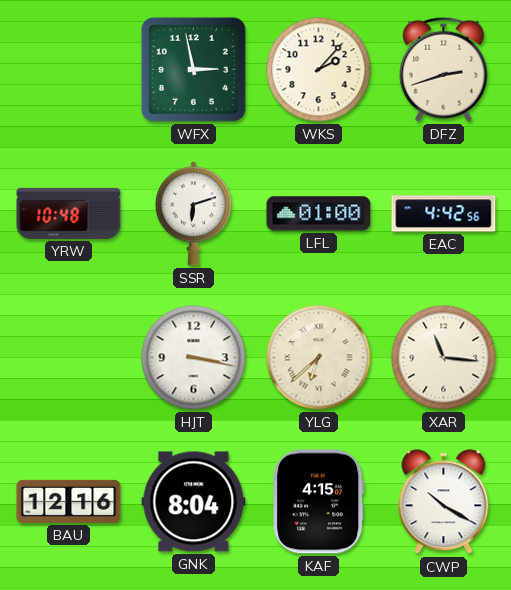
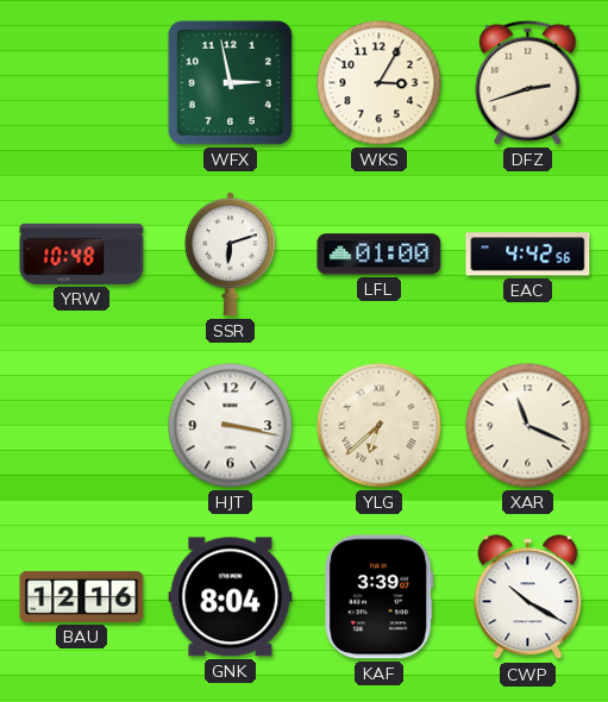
WKS: 2:07 -> 3:05 (380, 83)
XAR: 11:16 -> 11:19 (528, 426)
KAF: 4:15 -> 3:39 (380, 597)
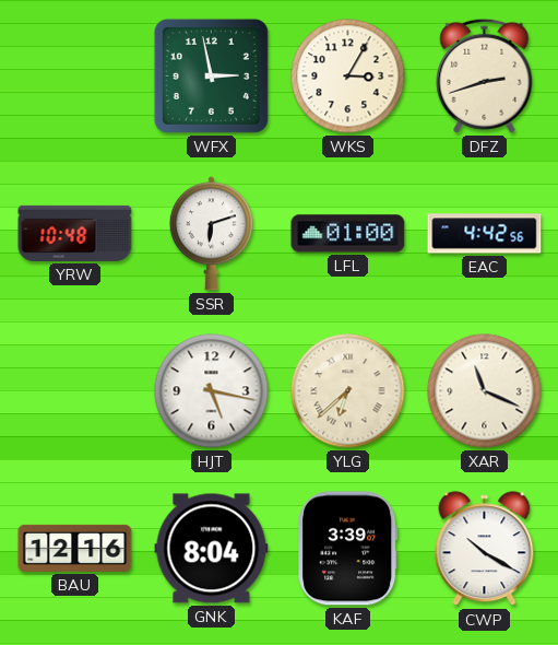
HJT: 3:17 -> 5:17 (212, 391)
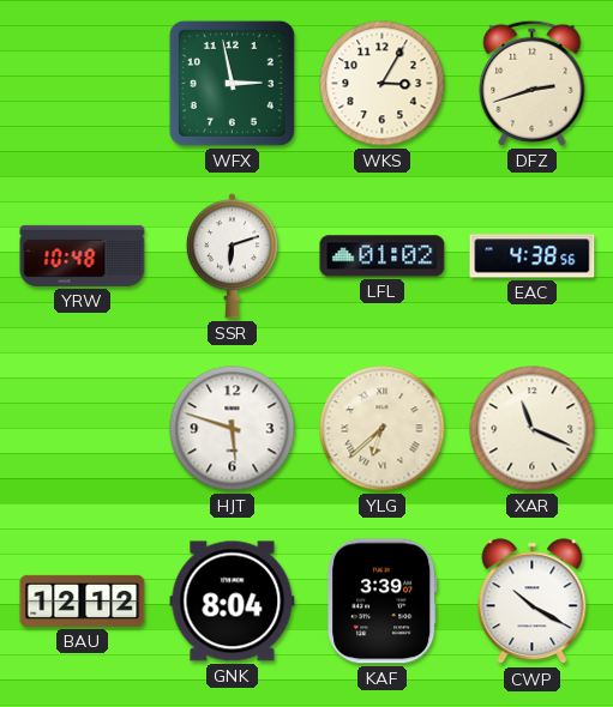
LFL: 01:00 -> 01:02 (383, 256)
EAC: 4:42 -> 4:38 (533, 256)
HJT: 5:17 -> 5:48 (233, 429)
BAU: 12:16 -> 12:12 (83, 600)
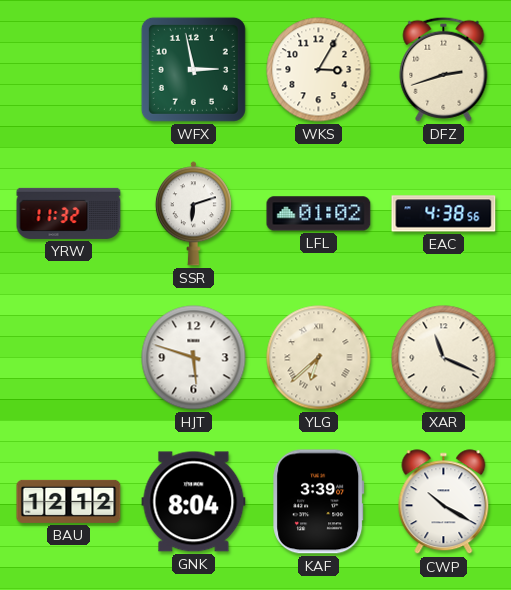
YRW: 10:48 -> 11:32 (69, 213)
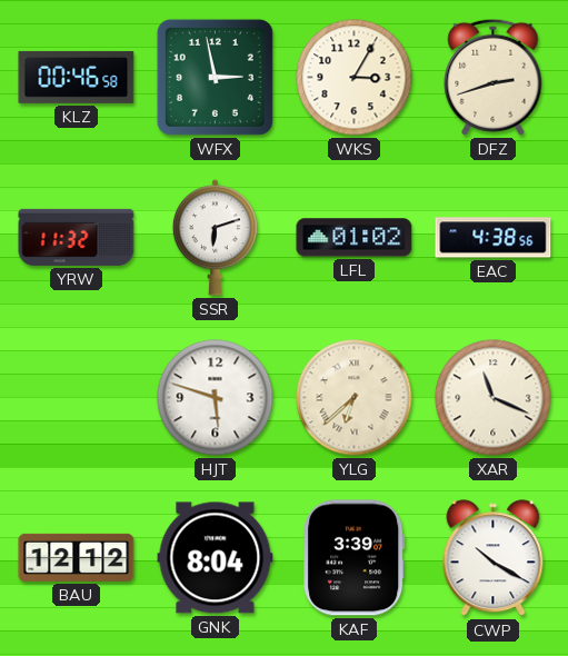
KLZ: none -> 00:46 (77, 77)
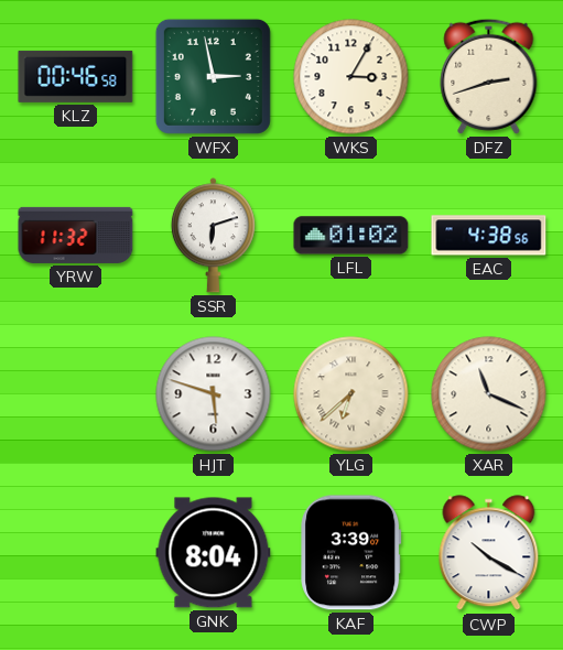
BAU: 12:12 -> none (77, 557)
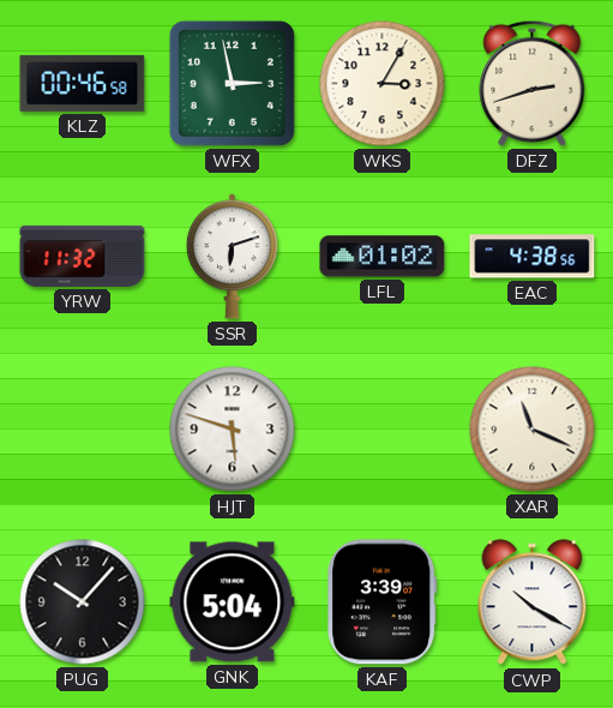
YLG: 6:38 -> none (351, 394)
PUG: none -> 10:07 (83, 602)
GNK: 8:04 -> 5:04 (233, 602)
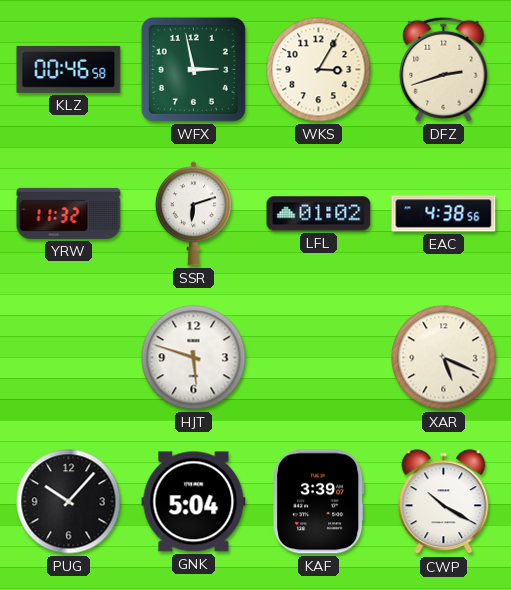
XAR: 11:19 -> 5:19 (444, 358)
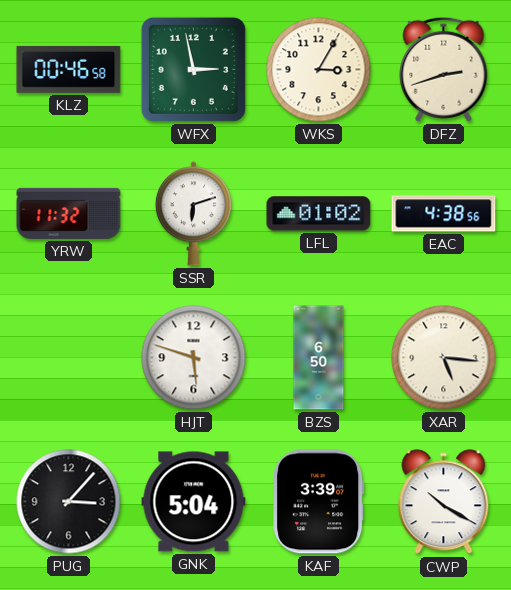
BZS: none -> 6:50 (319, 358)
XAR: 5:19 -> 5:16 (444, 358)
PUG: 10:07 -> 3:07 (69, 502)
